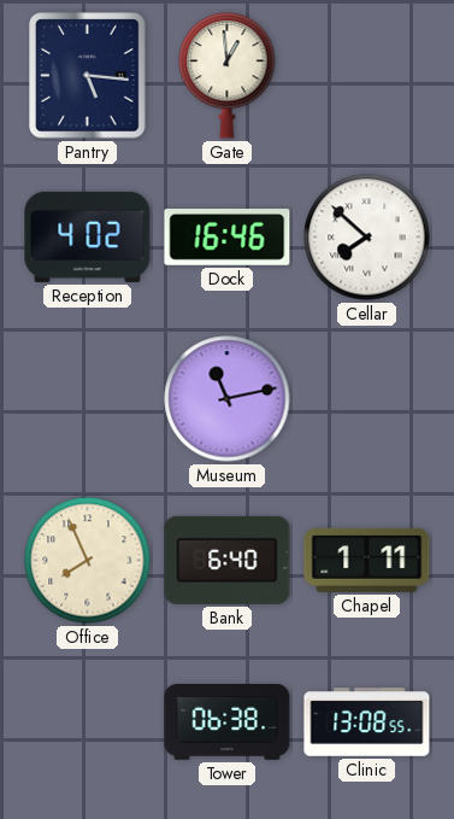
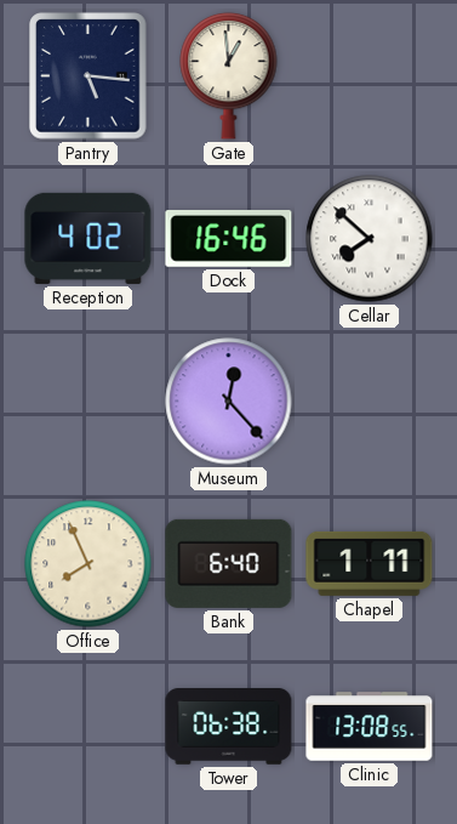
Museum: 11:13 -> 12:23 (229, 402)
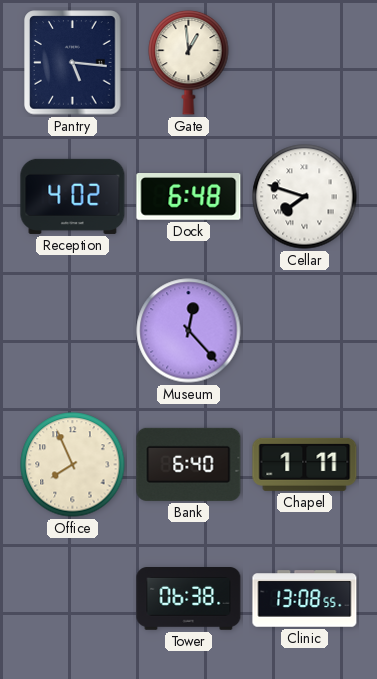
Dock: 16:46 -> 6:48 (189, 197)
Cellar: 7:52 -> 7:48 (305, 197)
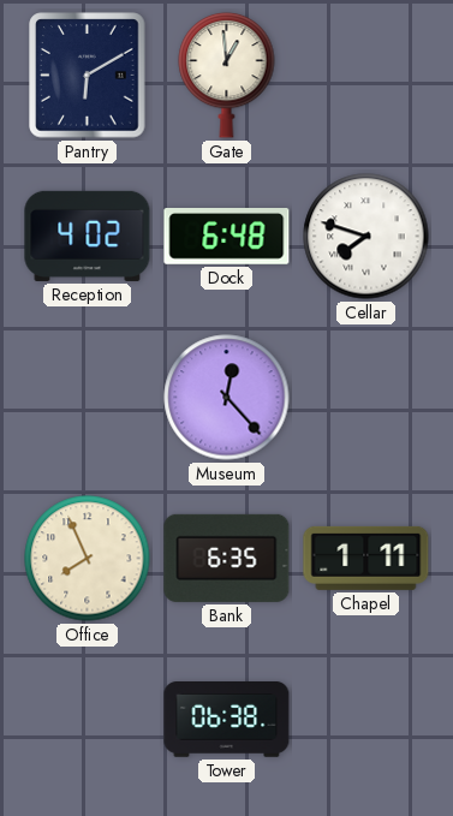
Pantry: 5:16 -> 6:10 (88, 76)
Bank: 6:40 -> 6:35 (227, 558)
Clinic: 13:08 -> none (305, 599)
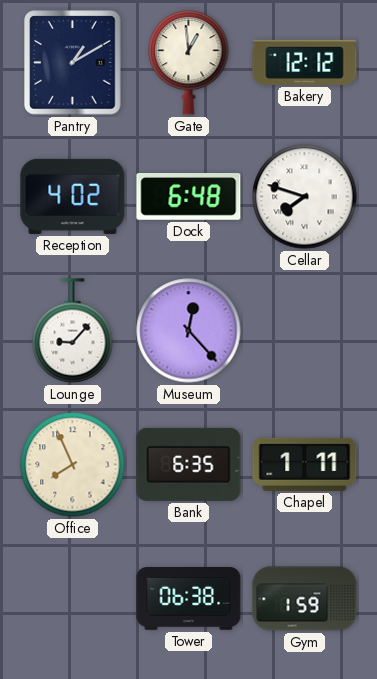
Pantry: 6:10 -> 1:10 (73, 63)
Bakery: none -> 12:12 (305, 62)
Lounge: none -> 9:07 (73, 331)
Gym: none -> 1:59 (305, 599)
